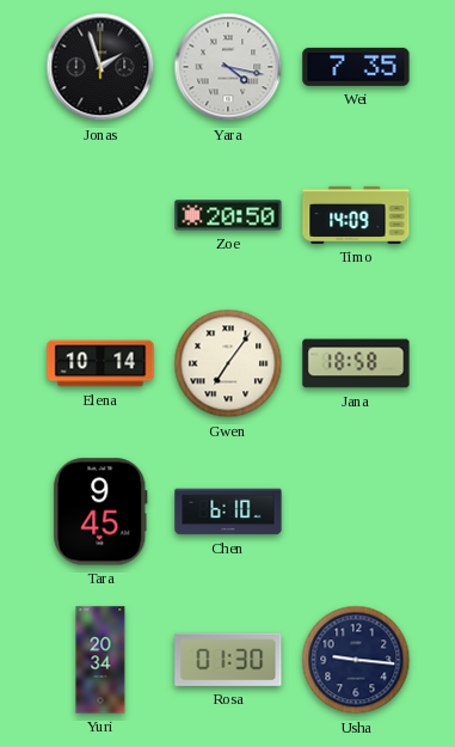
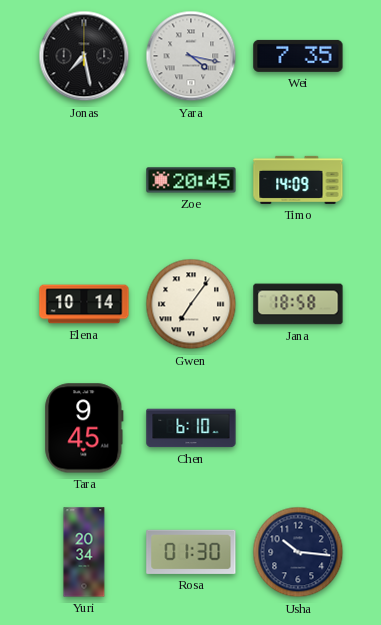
Jonas: 1:57 -> 7:28 (84, 56)
Zoe: 20:50 -> 20:45 (191, 180)
Usha: 9:16 -> 10:16 (298, 552)
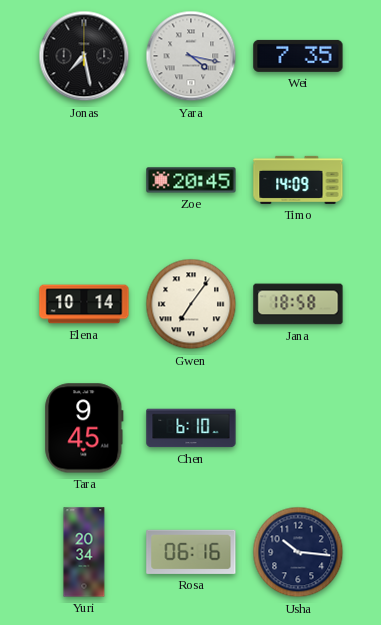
Rosa: 01:30 -> 06:16 (191, 552)
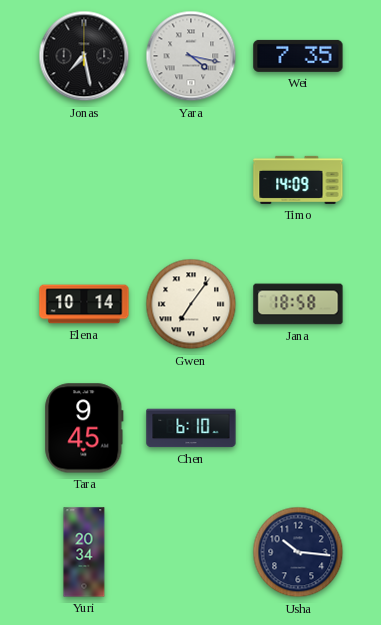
Zoe: 20:45 -> none (191, 180)
Rosa: 06:16 -> none (191, 552)
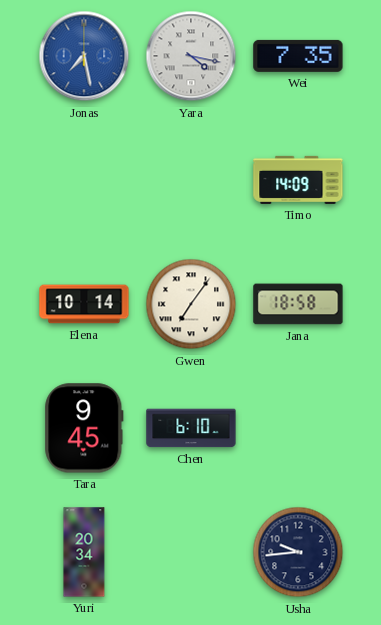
Jonas dial: black -> blue (84, 56)
Usha: 10:16 -> 9:44 (298, 552)
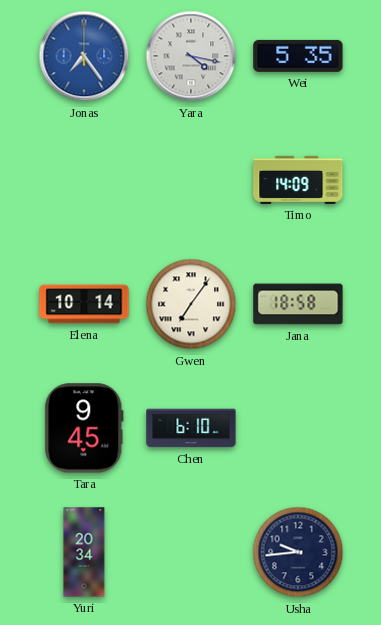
Jonas: 7:28 -> 7:24 (84, 56)
Wei: 7:35 -> 5:35 (298, 56)
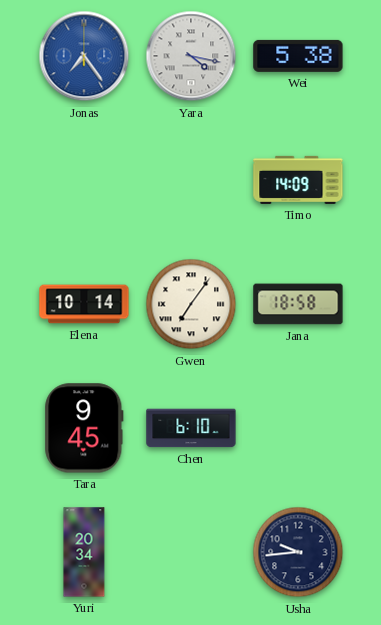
Wei: 5:35 -> 5:38 (298, 56)
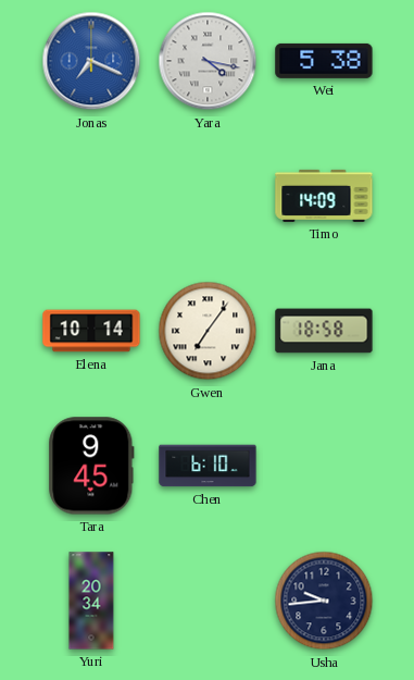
Jonas: 7:24 -> 7:19 (91, 61)
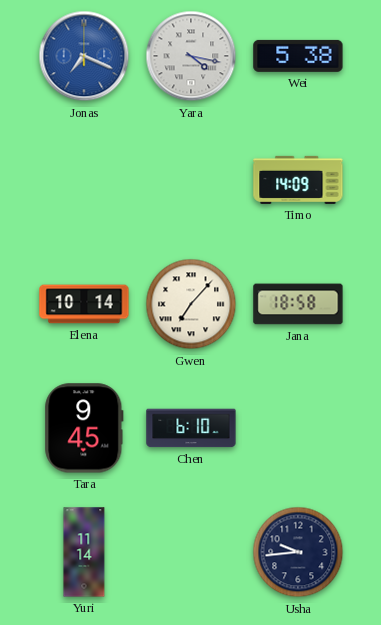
Gwen: 7:06 -> 7:07 (191, 304)
Yuri: 20:34 -> 11:14 (84, 552)
